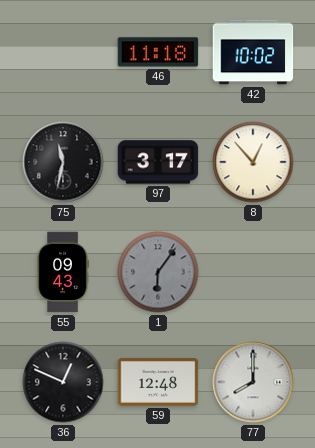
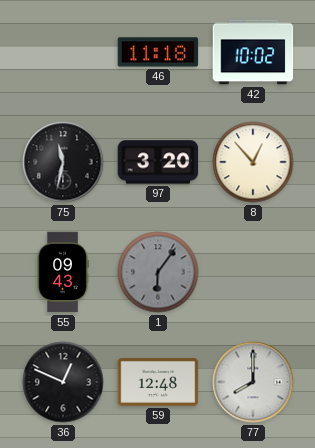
97: 3:17 -> 3:20 (158, 162)
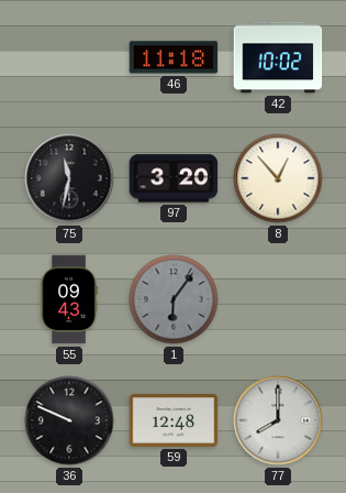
36: 12:49 -> 9:49 (69, 420)
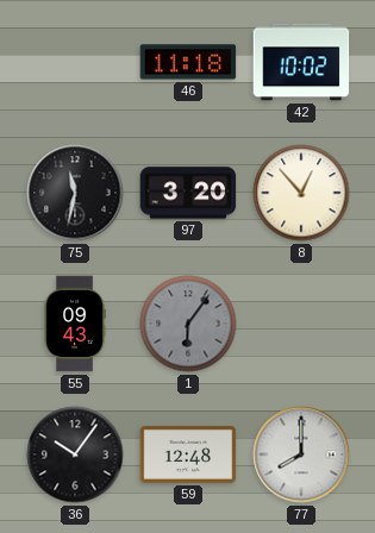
36: 9:49 -> 10:06 (75, 454)
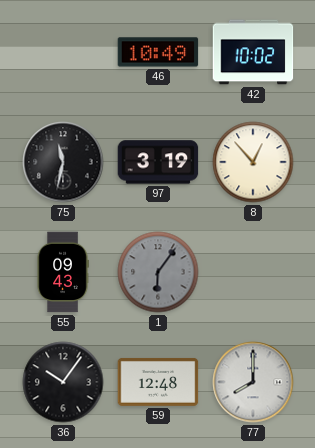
46: 11:18 -> 10:49 (158, 52)
97: 3:20 -> 3:19 (158, 162)
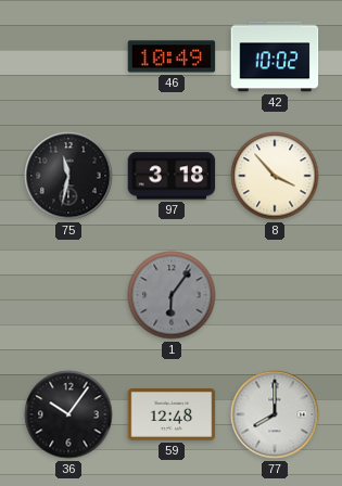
97: 3:19 -> 3:18 (172, 176)
8: 12:53 -> 3:53 (275, 176)
55: 09:43 -> none (63, 272)
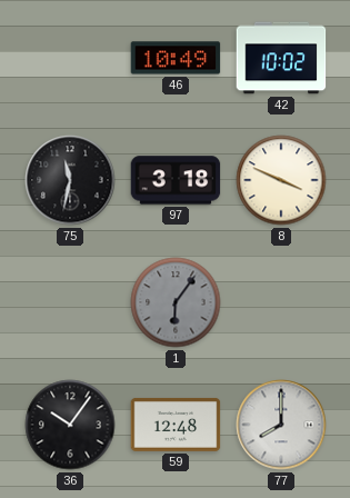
8: 3:53 -> 3:49 (281, 180)
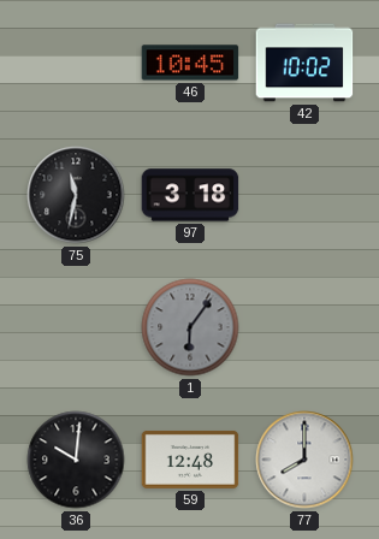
46: 10:49 -> 10:45 (190, 63)
8: 3:49 -> none (281, 180)
36: 10:06 -> 10:01 (76, 460)
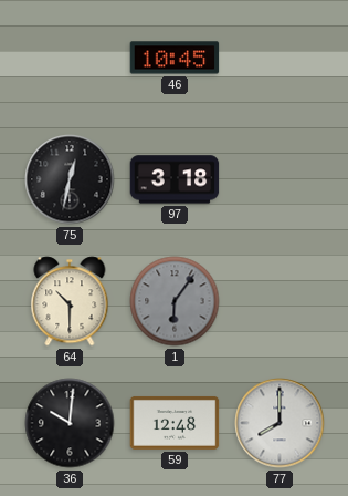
42: 10:02 -> none (304, 63)
75: 11:32 -> 12:32 (70, 179)
64: none -> 10:30 (70, 301)
